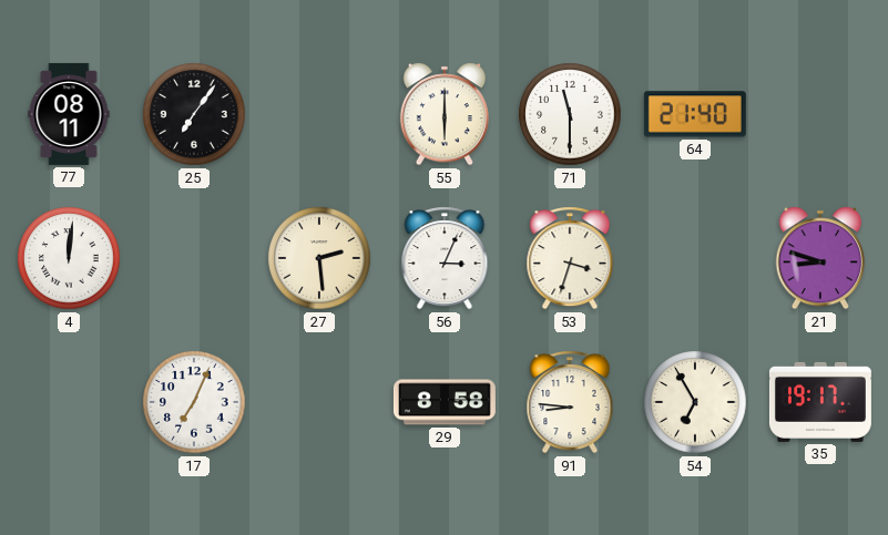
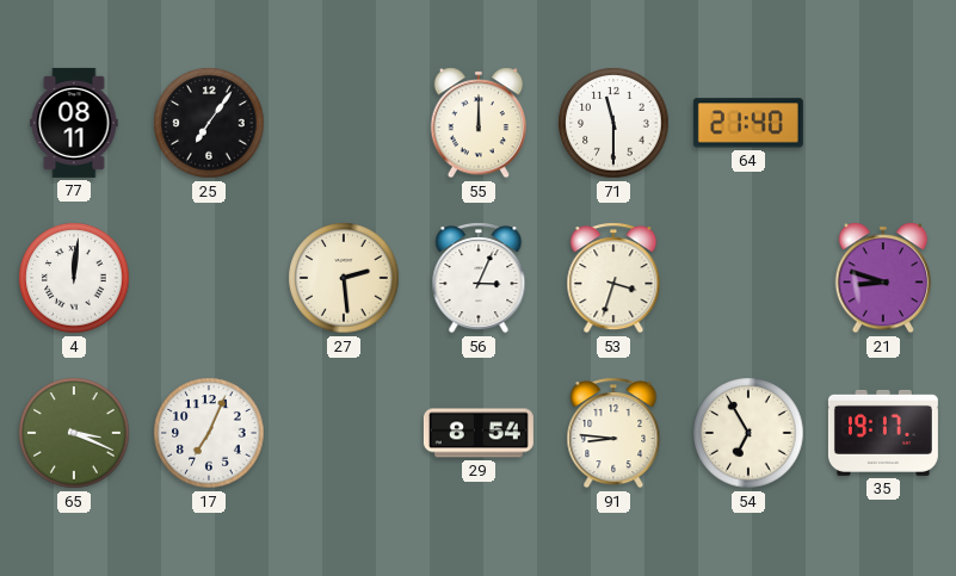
55: 6:00 -> 12:00 (479, 123)
65: none -> 3:19 (74, 433)
29: 8:58 -> 8:54 (479, 433)
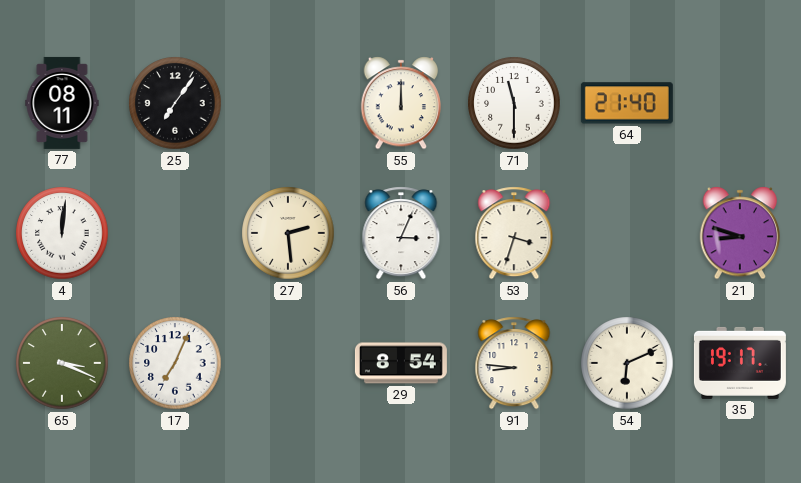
54: 6:55 -> 6:11 (627, 363)
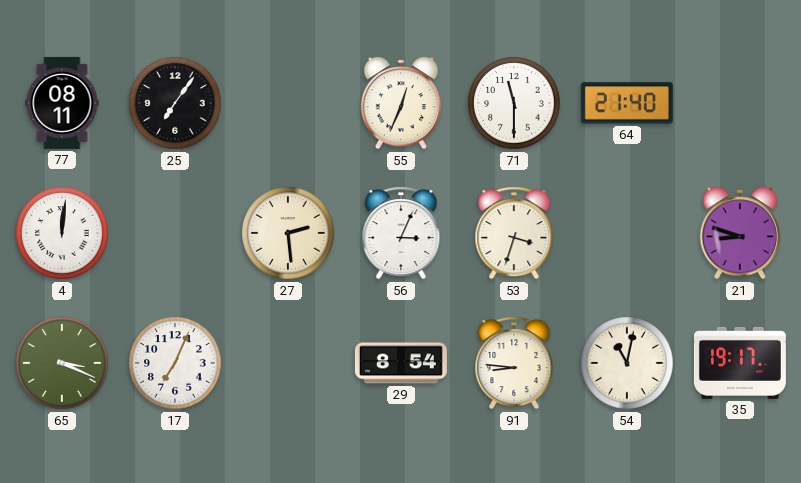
55: 12:00 -> 12:34 (401, 103)
54: 6:11 -> 11:02 (627, 363)
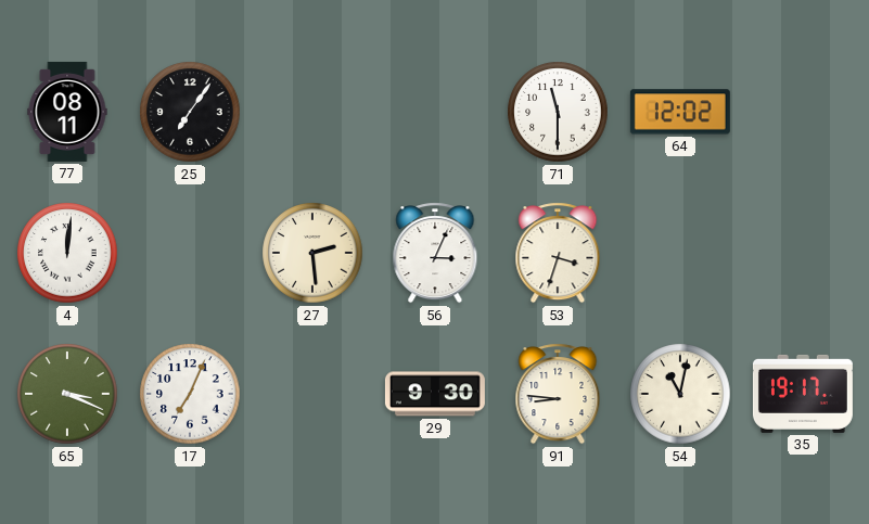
55: 12:34 -> none (401, 103)
64: 21:40 -> 12:02 (680, 112)
21: 8:48 -> none (740, 233)
29: 8:54 -> 9:30 (435, 394)
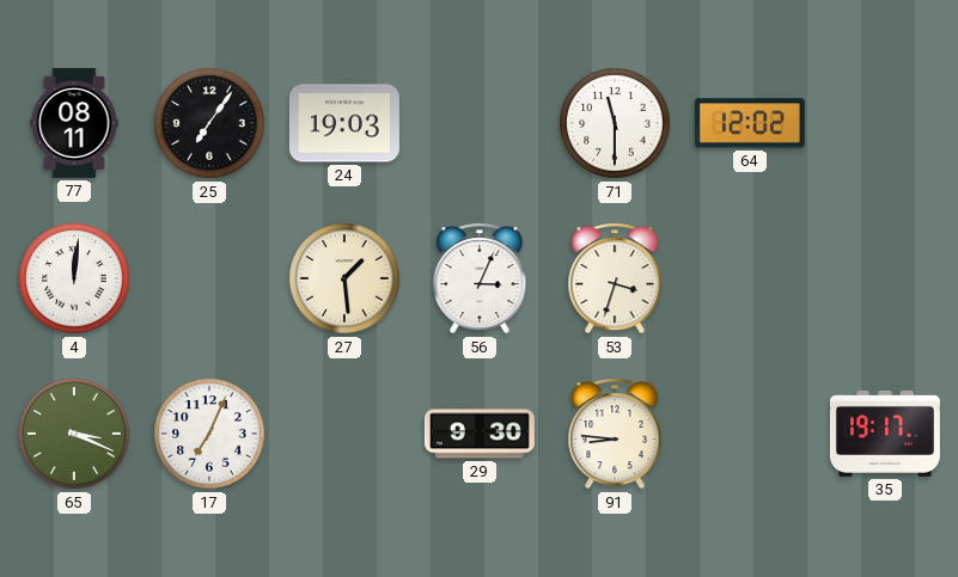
24: none -> 19:03 (344, 123)
27: 2:29 -> 1:29 (344, 278)
54: 11:02 -> none (680, 394)
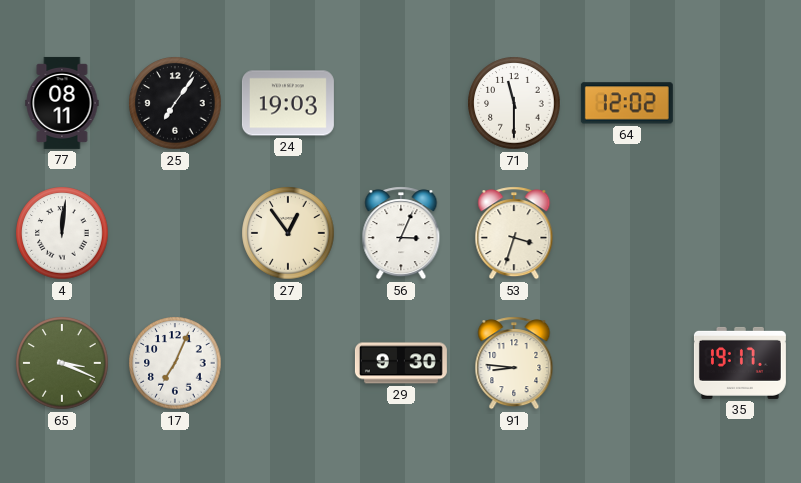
27: 1:29 -> 12:54 (288, 233)
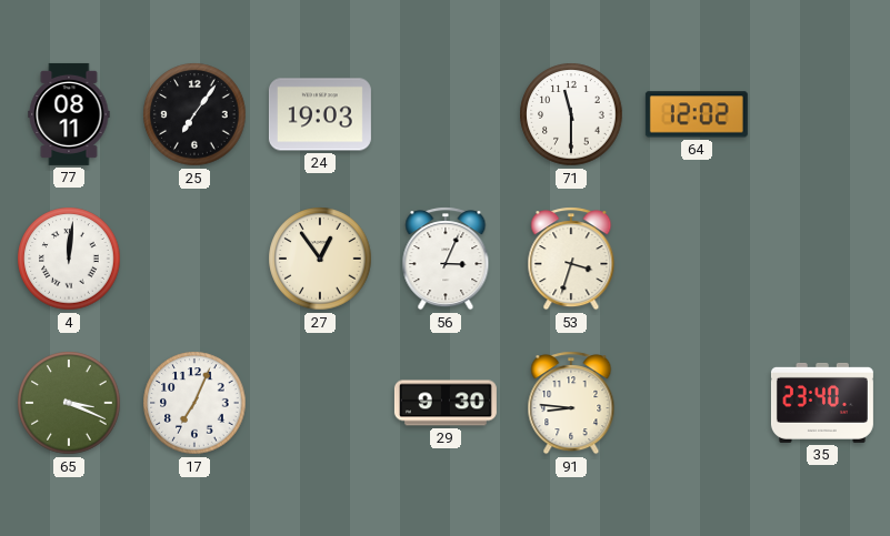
35: 19:17 -> 23:40 (822, 403)
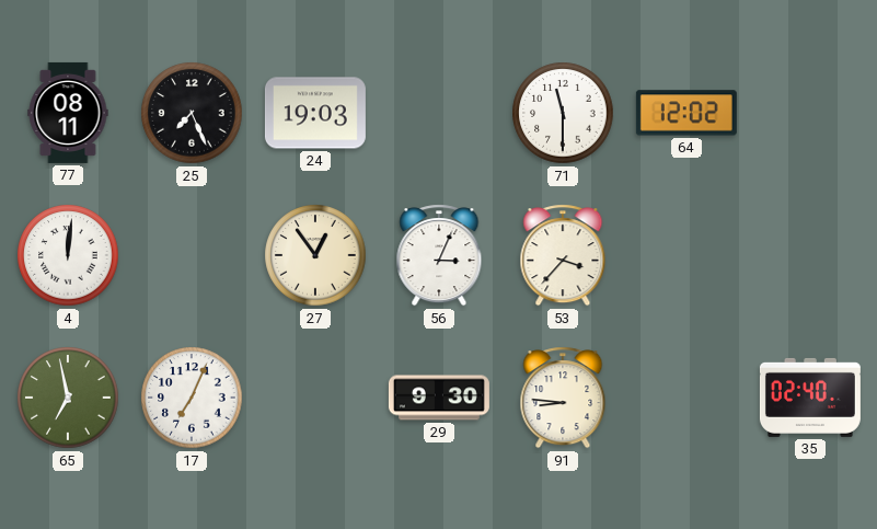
25: 7:06 -> 7:26 (192, 113)
53: 3:33 -> 3:37 (563, 255)
65: 3:19 -> 6:58 (68, 398)
35: 23:40 -> 02:40 (810, 398)
